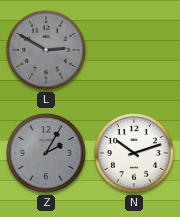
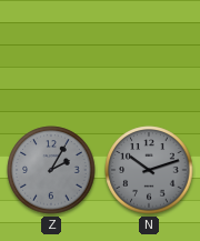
L: 2:50 -> none (46, 50)
N dial: white -> grey (149, 170)
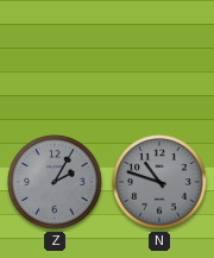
N: 10:12 -> 10:48 (159, 182)
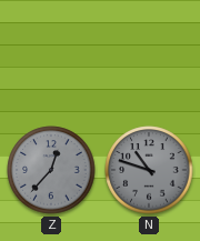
Z: 2:05 -> 12:37 (51, 170)
